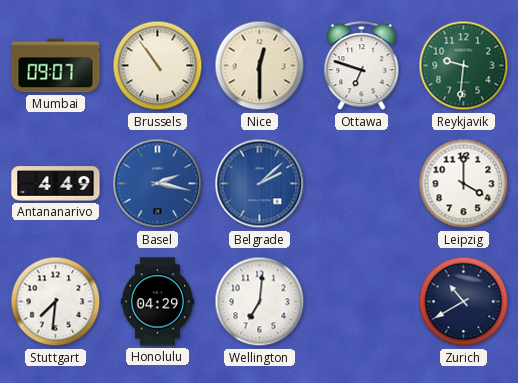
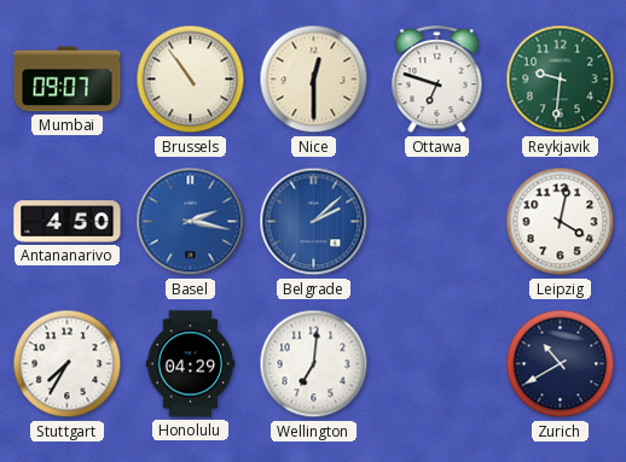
Antananarivo: 4:49 -> 4:50 (68, 222)
Leipzig: 4:00 -> 4:02 (561, 222)
Stuttgart: 7:31 -> 7:35 (68, 364)
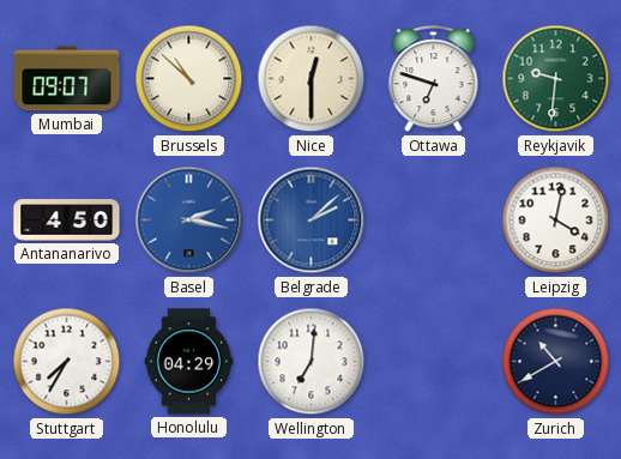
Brussels: 10:54 -> 10:52 (189, 79)
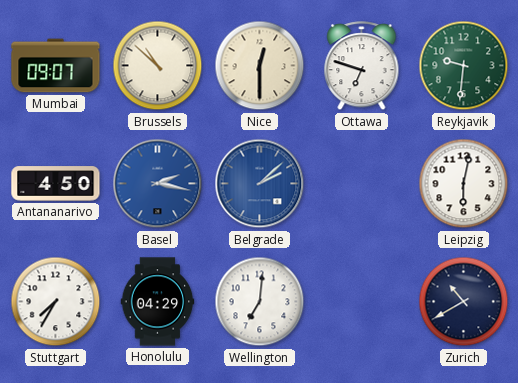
Leipzig: 4:02 -> 6:02 (464, 184)
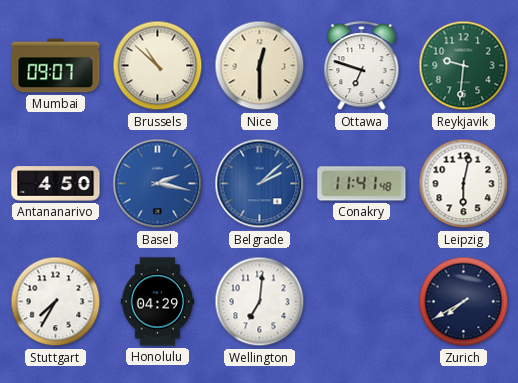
Conakry: none -> 11:41 (362, 184)
Zurich: 10:40 -> 7:40 (464, 302)
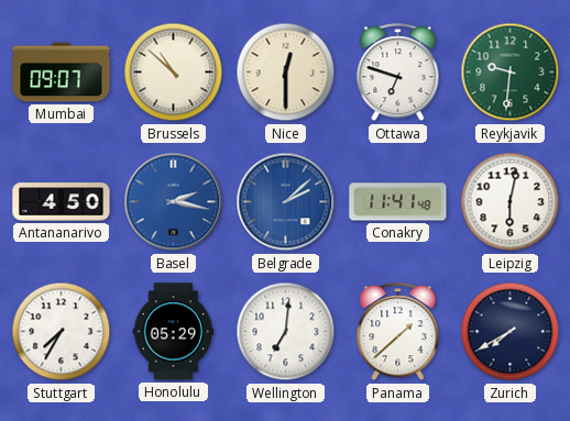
Honolulu: 04:29 -> 05:29 (174, 332)
Panama: none -> 1:38 (398, 332)
